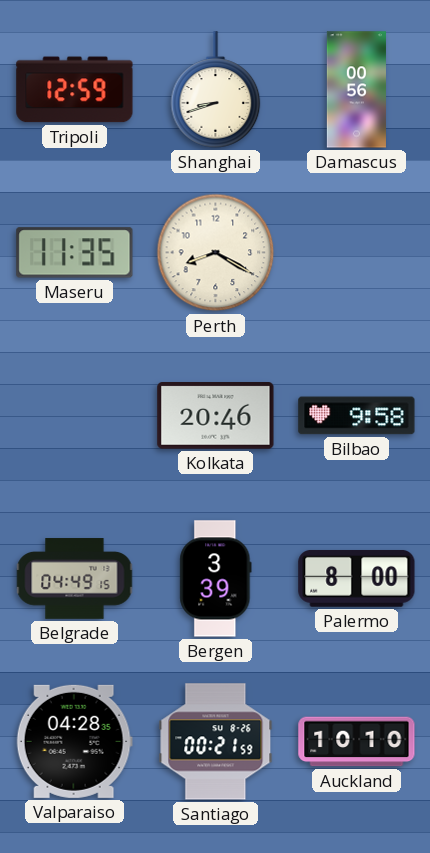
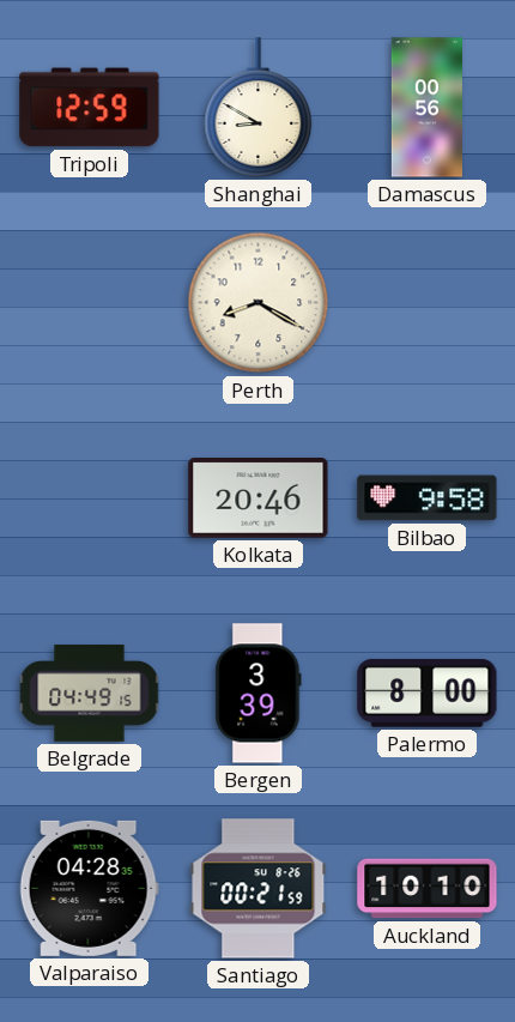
Shanghai: 8:42 -> 8:50 (259, 108)
Maseru: 11:35 -> none (75, 253)
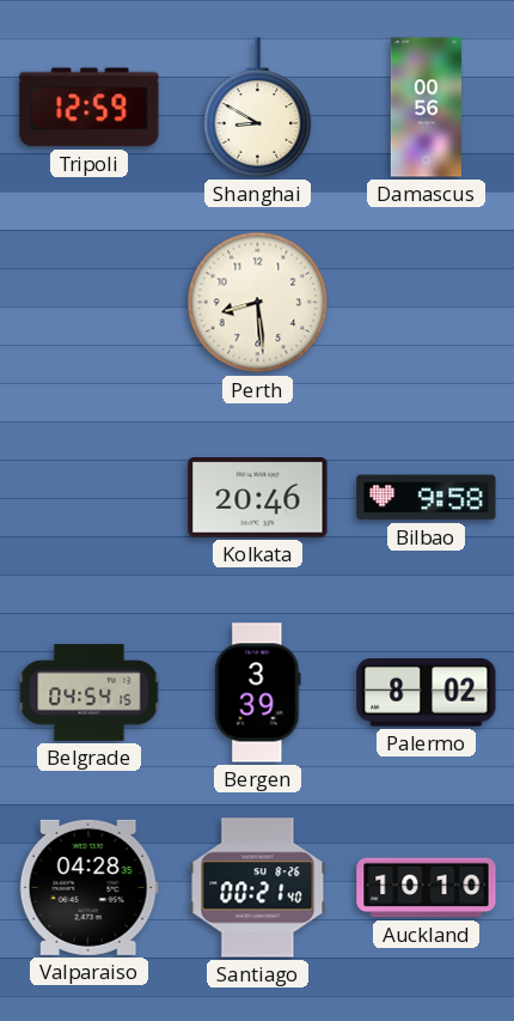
Perth: 8:20 -> 8:29 (258, 303)
Belgrade: 04:49 -> 04:54 (90, 693)
Palermo: 8:00 -> 8:02 (427, 692)
Santiago: 00:21:59 -> 00:21:40 (258, 888)
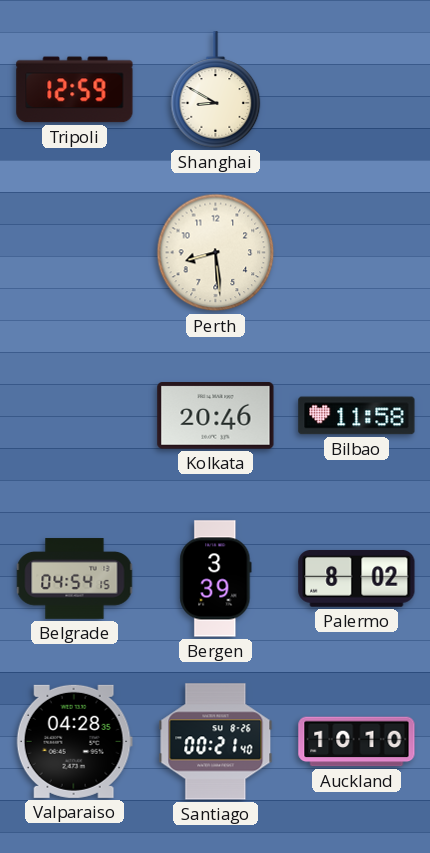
Damascus: 00:56 -> none (426, 108)
Bilbao: 9:58 -> 11:58 (357, 416)
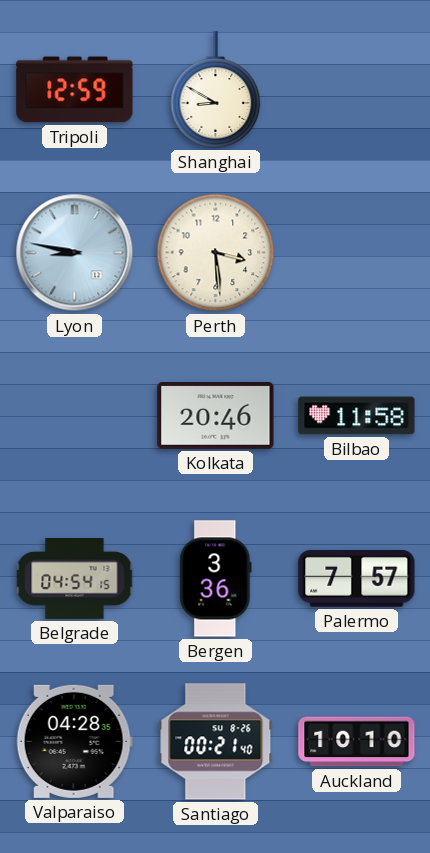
Lyon: none -> 8:47 (75, 253)
Perth: 8:29 -> 3:29 (216, 253)
Bergen: 3:39 -> 3:36 (216, 579)
Palermo: 8:02 -> 7:57 (357, 578)
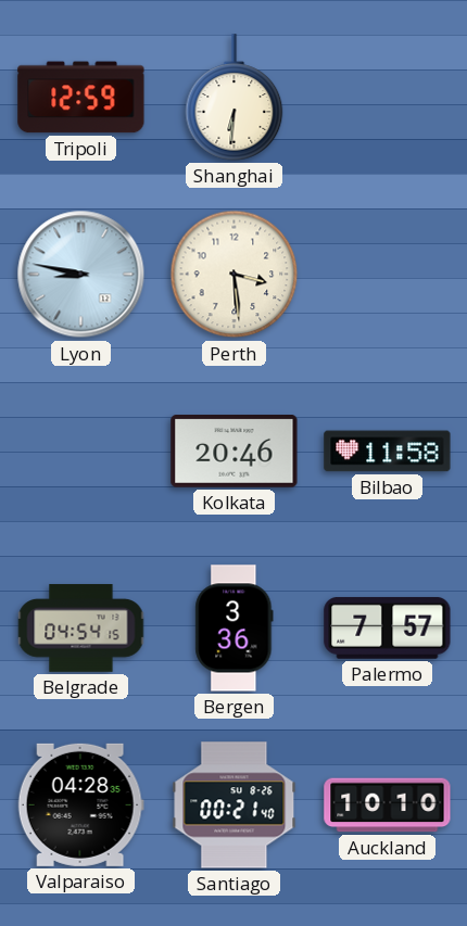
Shanghai: 8:50 -> 6:31 (235, 98)
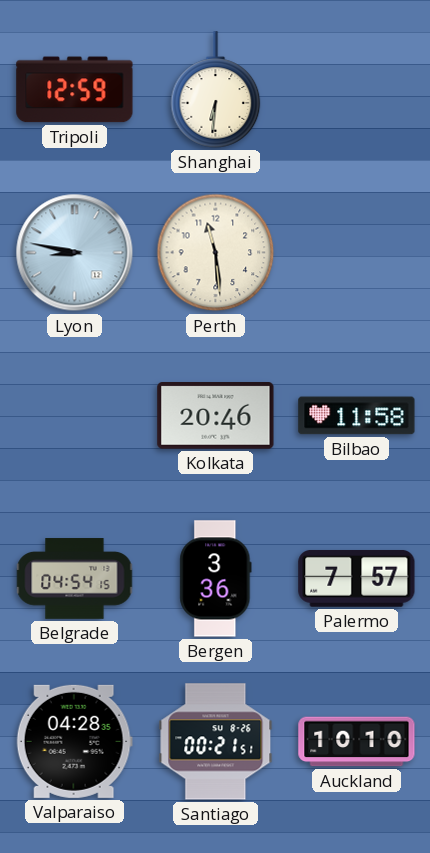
Perth: 3:29 -> 11:29 (216, 253)
Santiago: 00:21:40 -> 00:21:51 (216, 742)
